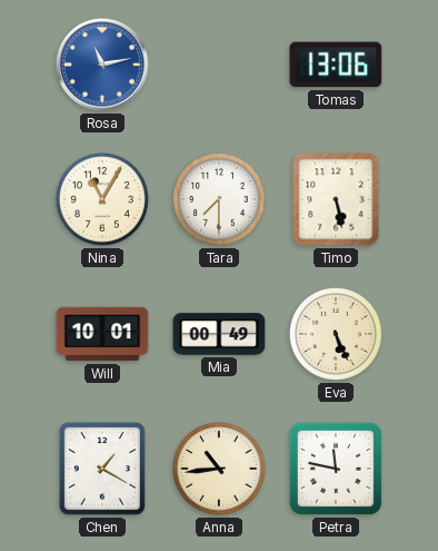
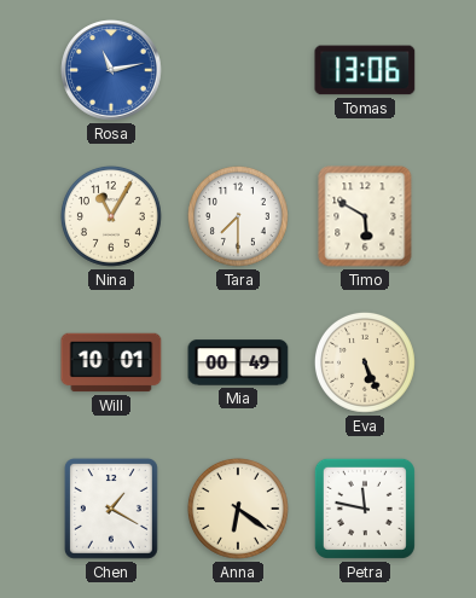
Timo: 5:28 -> 5:50 (365, 216)
Anna: 10:44 -> 6:21 (238, 509)
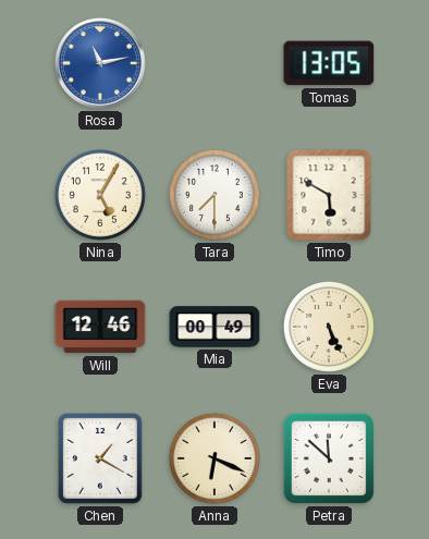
Tomas: 13:06 -> 13:05 (329, 63)
Nina: 11:05 -> 5:05 (100, 195)
Will: 10:01 -> 12:46 (100, 327)
Anna: 6:21 -> 6:19 (214, 458)
Petra: 11:47 -> 11:52 (329, 458)
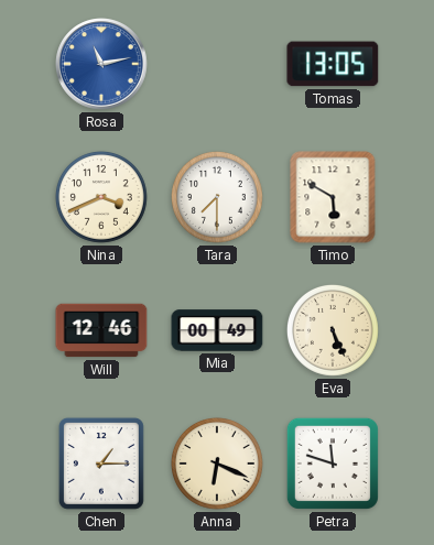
Nina: 5:05 -> 3:41 (101, 197)
Chen: 1:20 -> 1:15 (101, 464)
Petra: 11:52 -> 11:48 (333, 464)
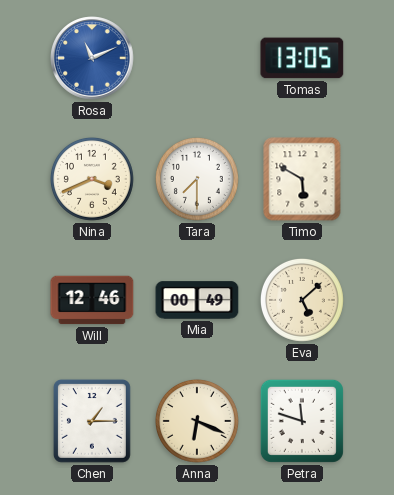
Rosa: 11:13 -> 11:11 (92, 58)
Eva: 5:26 -> 5:08 (302, 300)
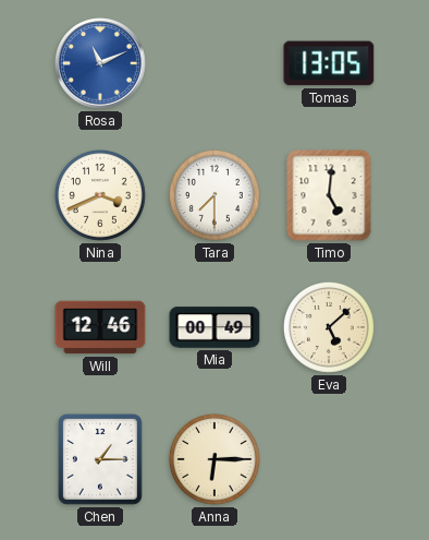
Timo: 5:50 -> 5:01 (329, 195)
Anna: 6:19 -> 6:15 (214, 459)
Petra: 11:48 -> none (302, 421)
